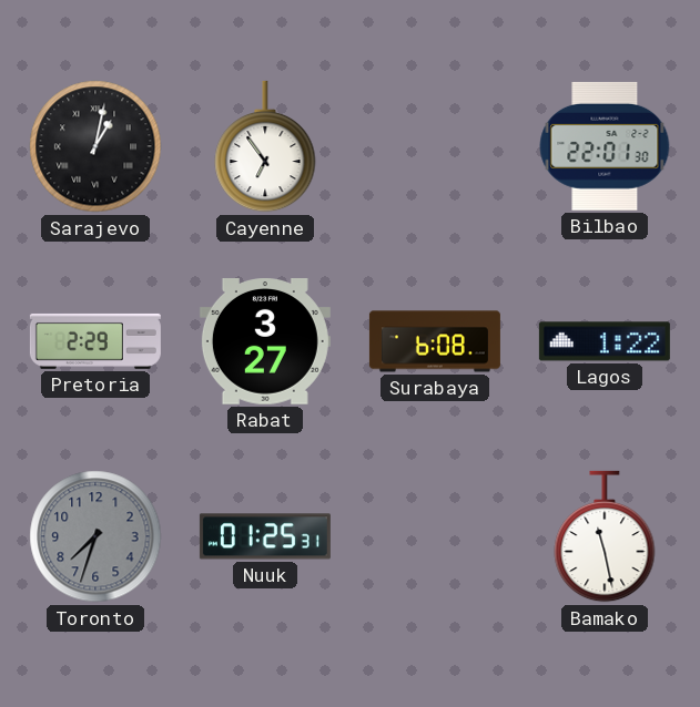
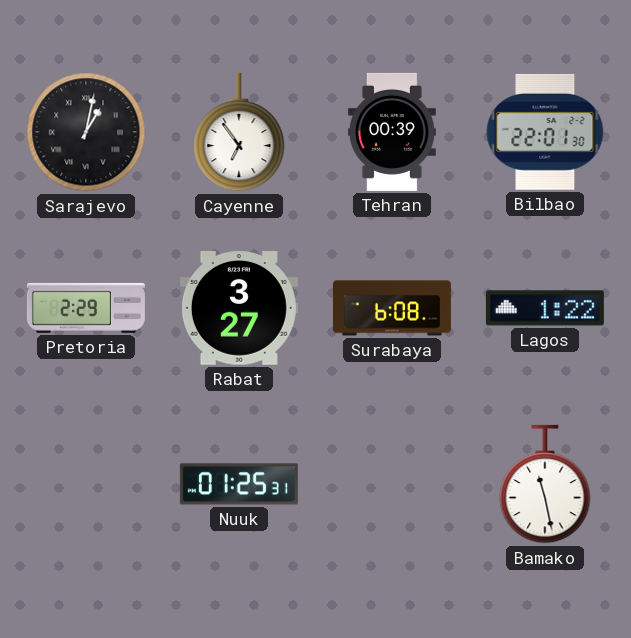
Tehran: none -> 00:39 (392, 132)
Toronto: 7:33 -> none (95, 536)
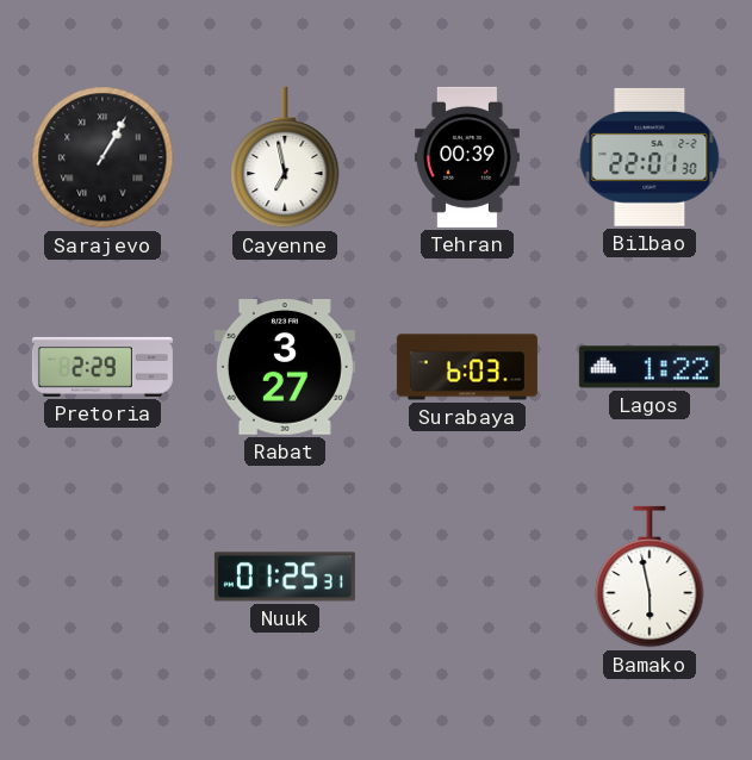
Sarajevo: 1:02 -> 1:05 (102, 157)
Cayenne: 6:54 -> 6:58 (285, 157)
Surabaya: 6:08 -> 6:03 (467, 367)
Bamako: 11:28 -> 5:58 (650, 577)
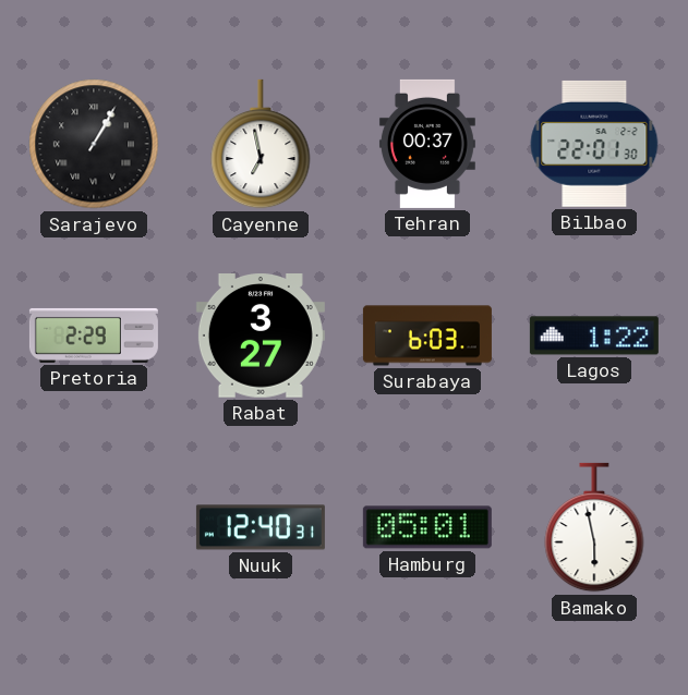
Tehran: 00:39 -> 00:37 (427, 144)
Nuuk: 01:25 -> 12:40 (261, 527)
Hamburg: none -> 05:01 (427, 527)
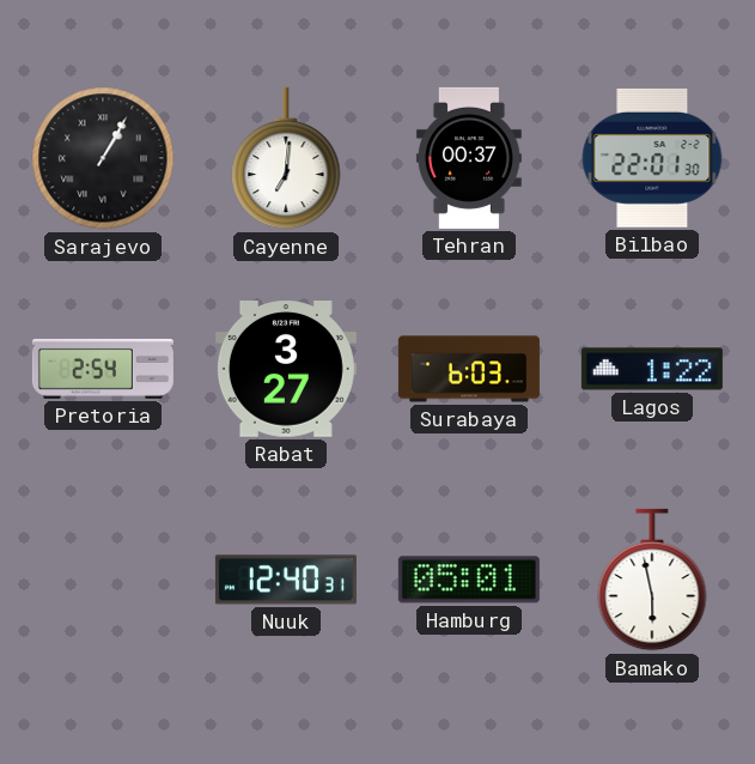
Cayenne: 6:58 -> 7:01 (286, 158)
Pretoria: 2:29 -> 2:54 (103, 369)
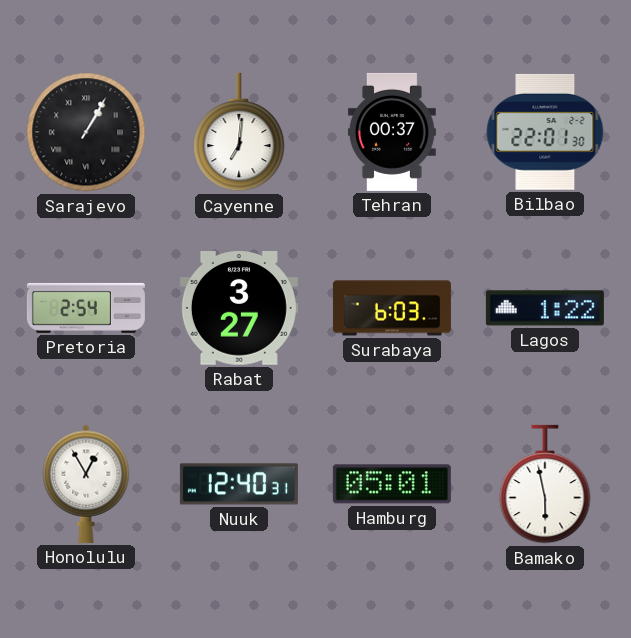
Honolulu: none -> 12:55 (86, 484)
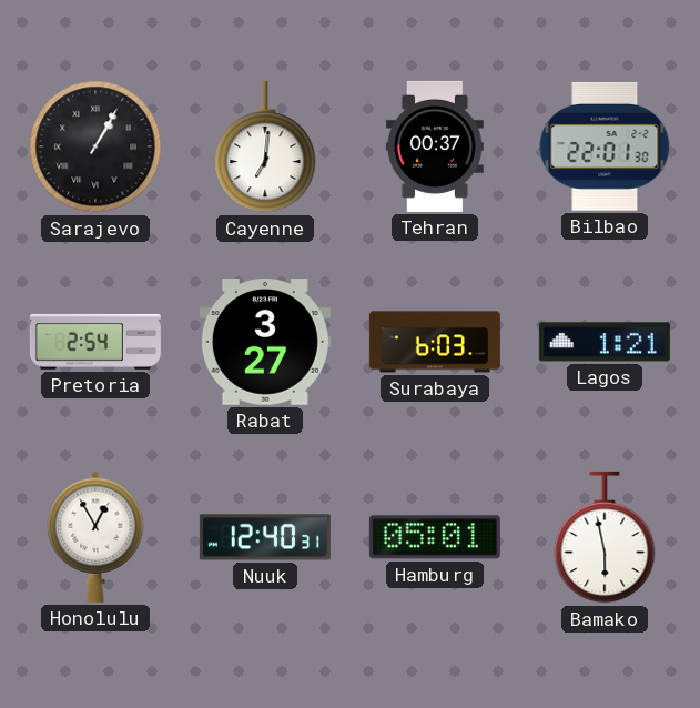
Lagos: 1:22 -> 1:21 (605, 342)
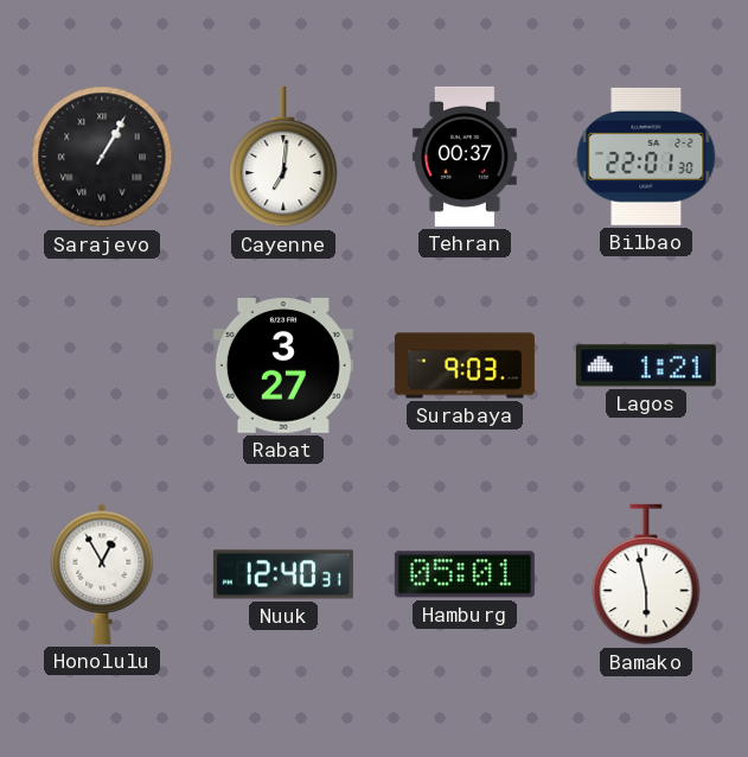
Pretoria: 2:54 -> none (95, 342)
Surabaya: 6:03 -> 9:03 (465, 365)
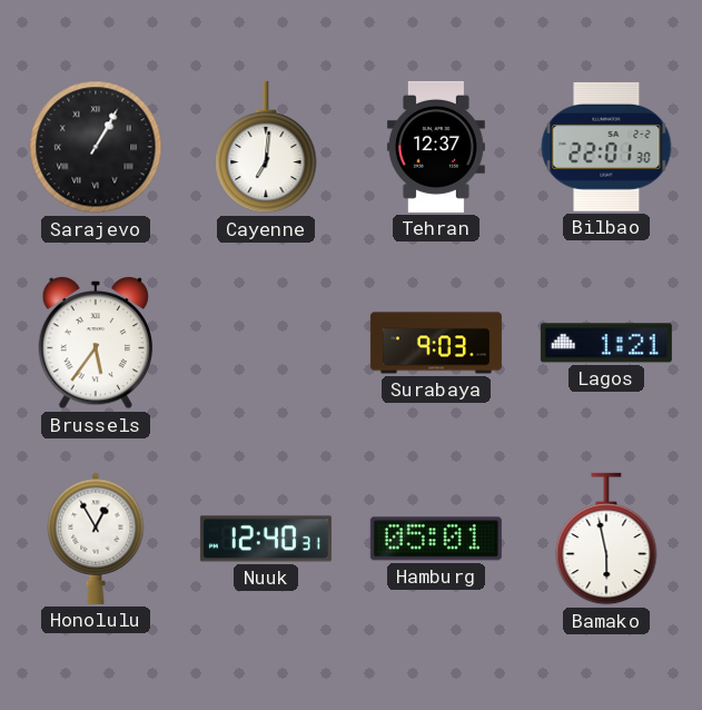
Tehran: 00:37 -> 12:37 (436, 147)
Brussels: none -> 5:36 (95, 344)
Rabat: 3:27 -> none (283, 367)
